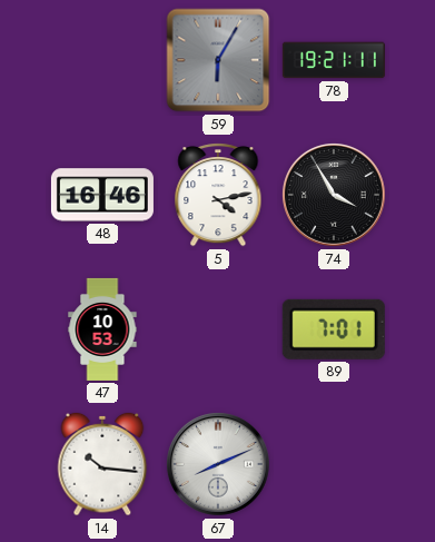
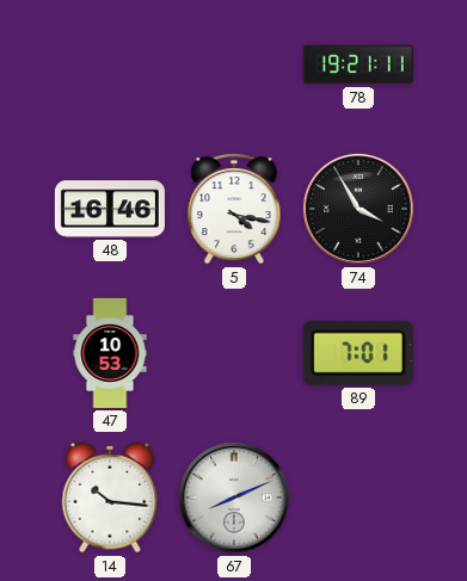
59: 6:05 -> none (218, 60)
5: 4:13 -> 4:17 (234, 210)
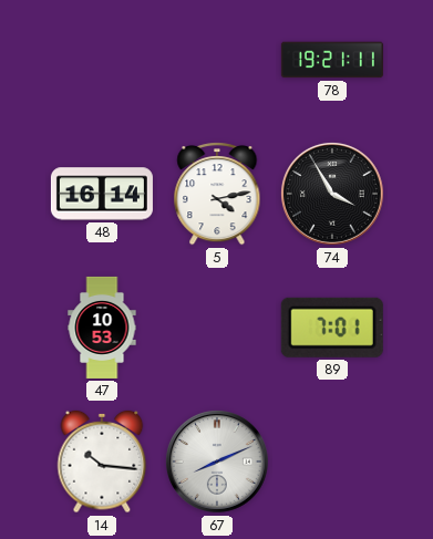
48: 16:46 -> 16:14 (102, 194)
5: 4:17 -> 4:13 (217, 195)
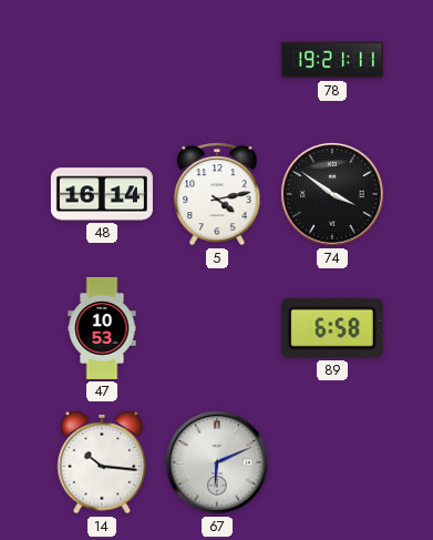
74: 3:55 -> 3:51 (332, 194)
89: 7:01 -> 6:58 (332, 328)
67: 8:11 -> 6:11 (217, 462)
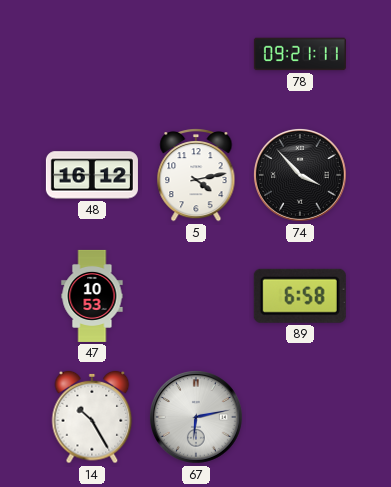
78: 19:21 -> 09:21 (300, 54)
48: 16:14 -> 16:12 (92, 175)
74: 3:51 -> 3:53 (300, 175)
14: 10:16 -> 10:25 (92, 417)
67: 6:11 -> 6:13 (196, 417)
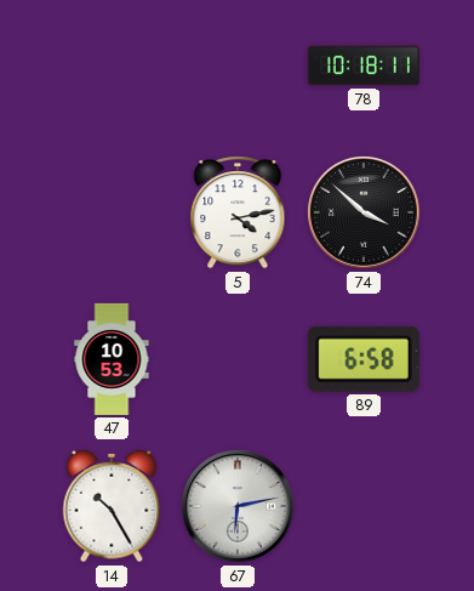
78: 09:21 -> 10:18 (364, 66)
48: 16:12 -> none (92, 175)
74: 3:53 -> 3:52 (364, 212)
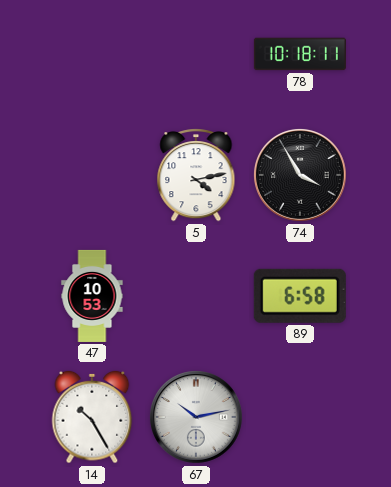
74: 3:52 -> 3:55 (300, 175)
67: 6:13 -> 10:13 (196, 417)
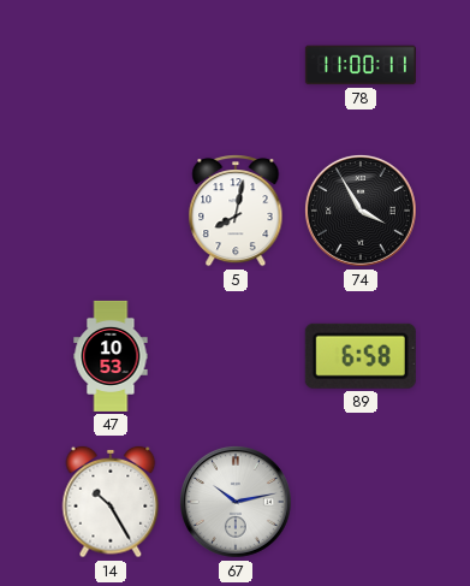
78: 10:18 -> 11:00 (361, 65)
5: 4:13 -> 8:02 (236, 212)
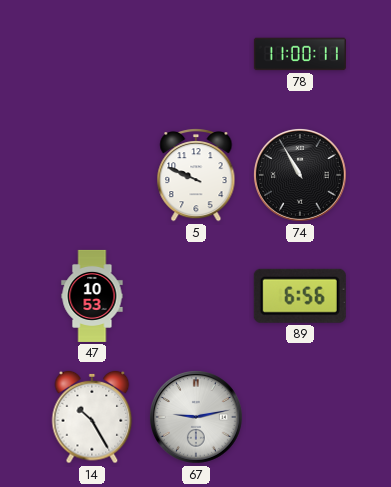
5: 8:02 -> 9:49 (196, 176)
74: 3:55 -> 10:55 (300, 175)
89: 6:58 -> 6:56 (300, 296)
67: 10:13 -> 9:13 (196, 417)
